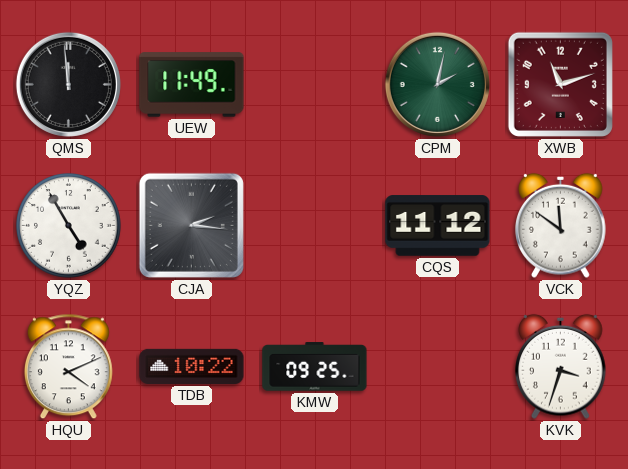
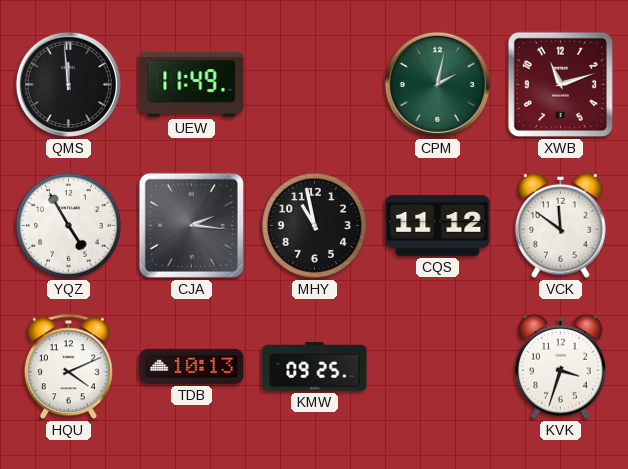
MHY: none -> 10:58 (315, 226)
TDB: 10:22 -> 10:13 (192, 366)
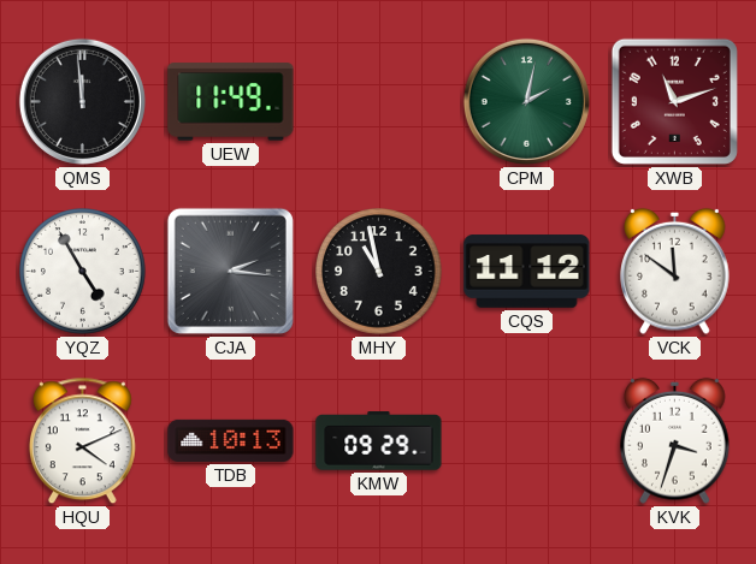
KMW: 09:25 -> 09:29 (379, 441)
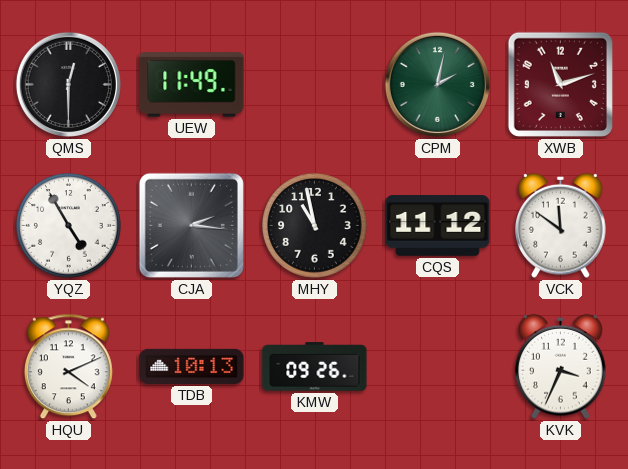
QMS: 11:59 -> 12:30 (68, 84)
KMW: 09:29 -> 09:26 (315, 367)
KVK: 3:33 -> 3:34 (561, 366)
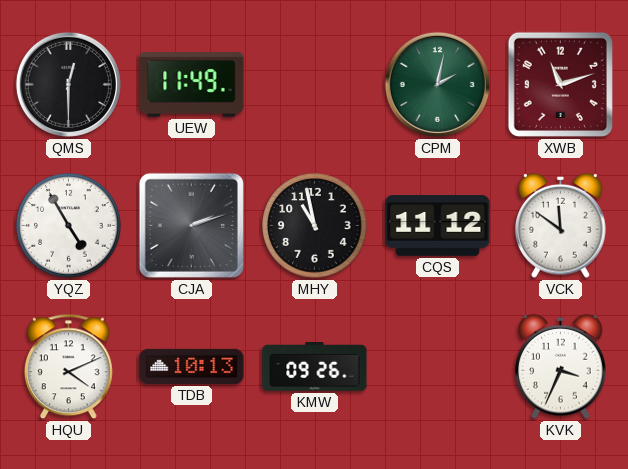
CJA: 2:16 -> 2:12 (191, 225)
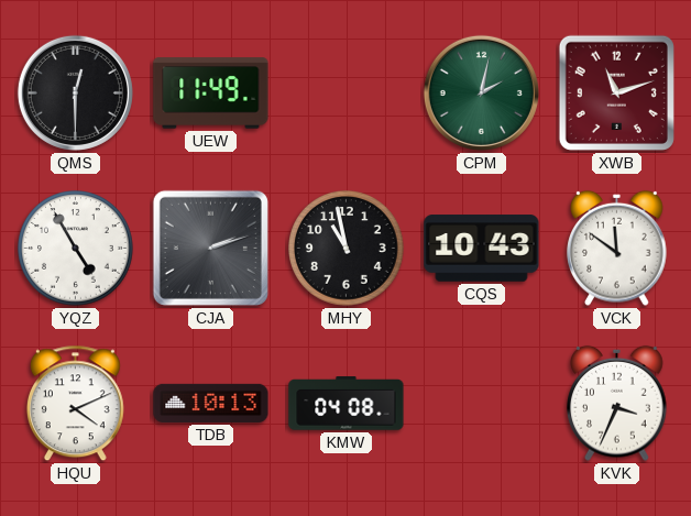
CQS: 11:12 -> 10:43 (482, 249)
KMW: 09:26 -> 04:08 (347, 404)
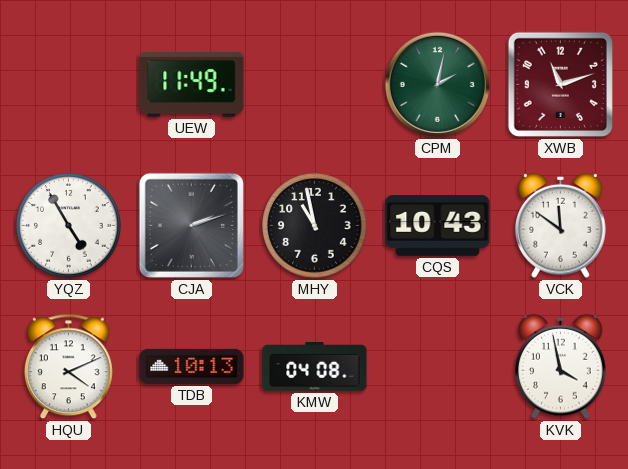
QMS: 12:30 -> none (75, 92)
KVK: 3:34 -> 3:58 (561, 366)
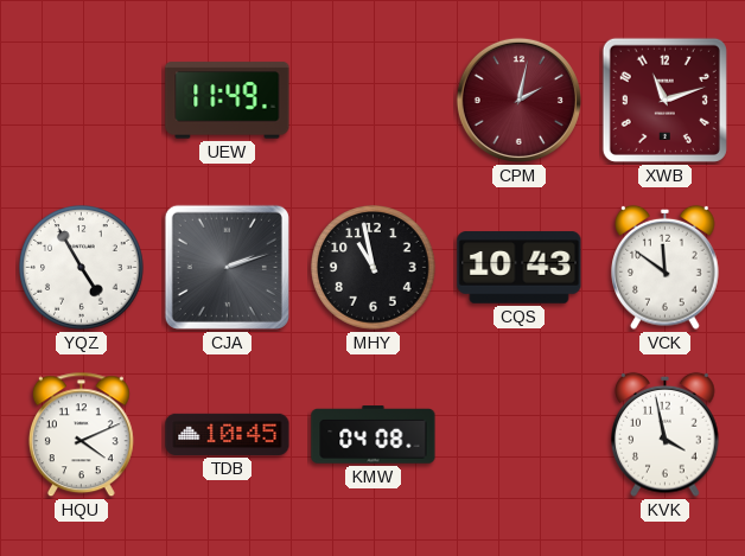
CPM dial: green -> burgundy (518, 100)
TDB: 10:13 -> 10:45 (228, 434)
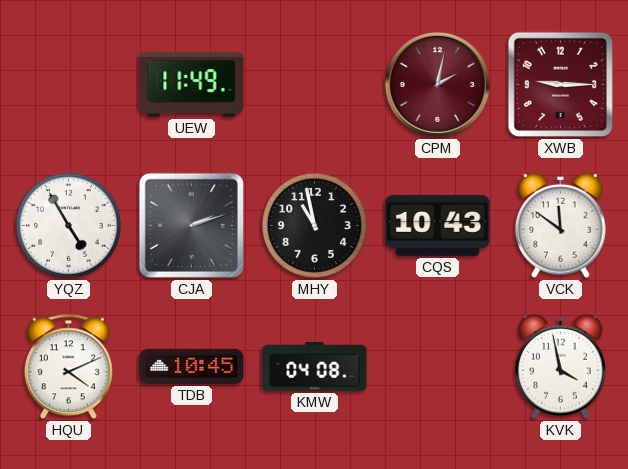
XWB: 11:12 -> 9:15 (560, 84)
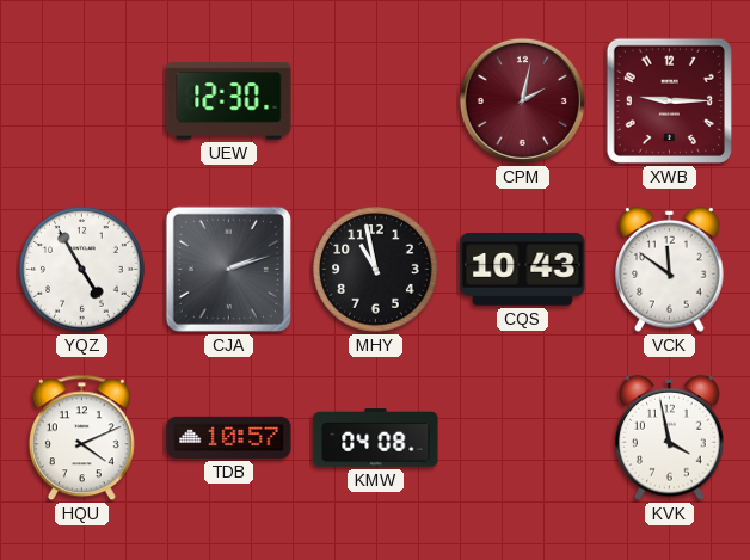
UEW: 11:49 -> 12:30 (229, 101)
TDB: 10:45 -> 10:57 (229, 437)
